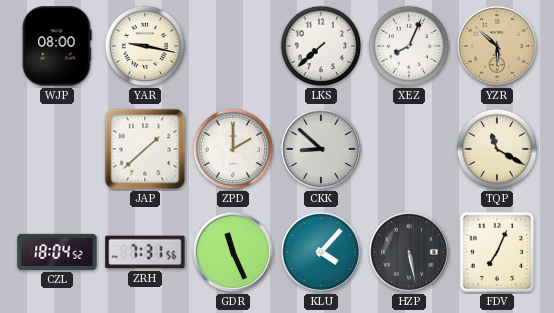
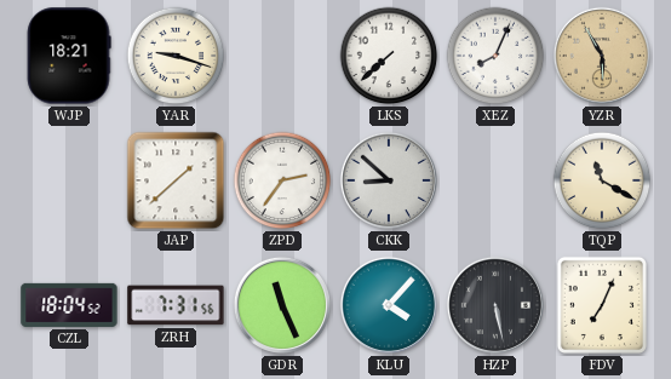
WJP: 08:00 -> 18:21 (69, 56)
YAR: 9:17 -> 9:18 (176, 56)
YZR: 5:52 -> 5:55 (602, 56)
ZPD: 2:00 -> 2:36 (282, 180)
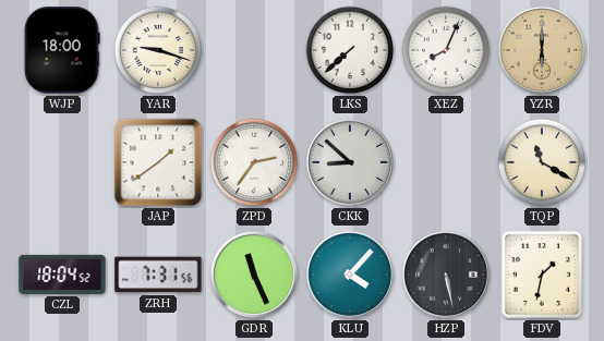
WJP: 18:21 -> 18:00 (62, 50)
YZR: 5:55 -> 6:00 (542, 50)
JAP: 1:38 -> 1:39 (158, 162)
FDV: 7:04 -> 1:32 (542, 275)
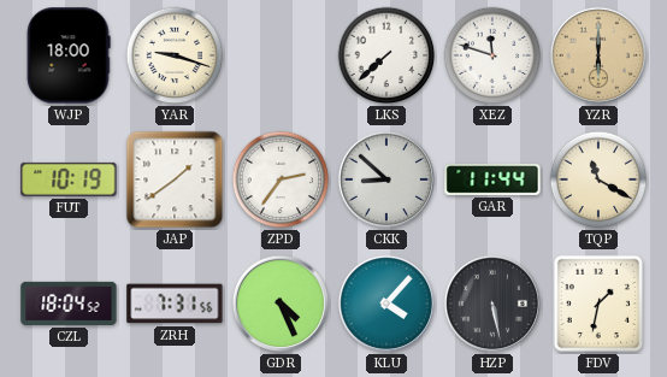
XEZ: 8:04 -> 11:48 (492, 55)
FUT: none -> 10:19 (69, 179)
GAR: none -> 11:44 (492, 181)
GDR: 11:26 -> 4:26 (281, 304)
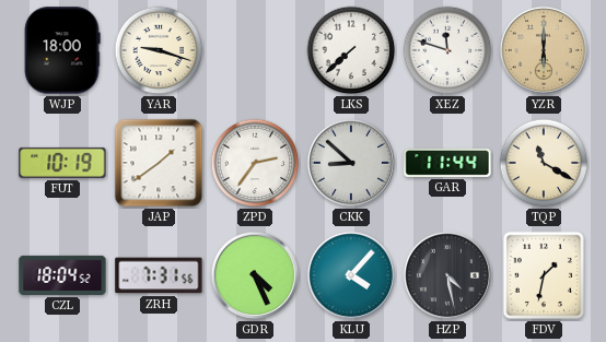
HZP: 5:28 -> 4:28 (447, 275)
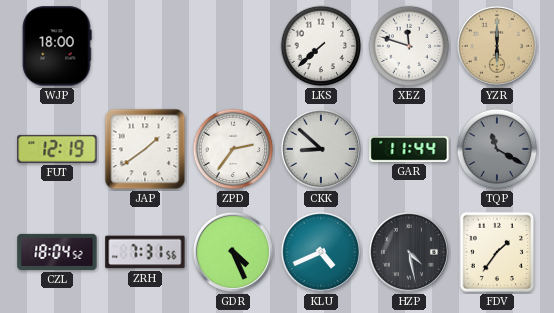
YAR: 9:18 -> none (159, 50)
FUT: 10:19 -> 12:19 (57, 149)
TQP dial: cream -> grey (497, 149)
KLU: 4:07 -> 4:41 (321, 252)
FDV: 1:32 -> 1:36 (497, 252)
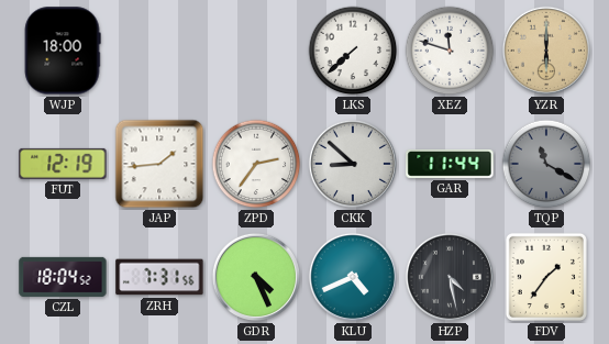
JAP: 1:39 -> 1:44 (159, 164)
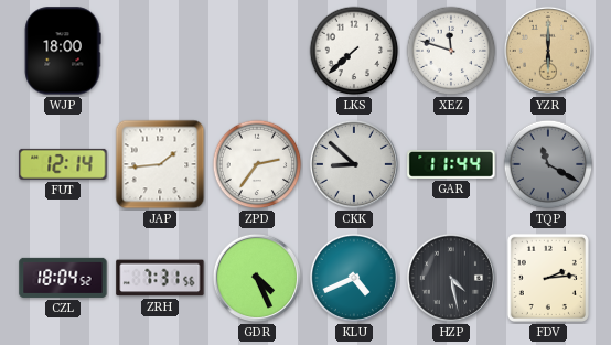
FUT: 12:19 -> 12:14 (63, 164)
FDV: 1:36 -> 2:14 (548, 278)
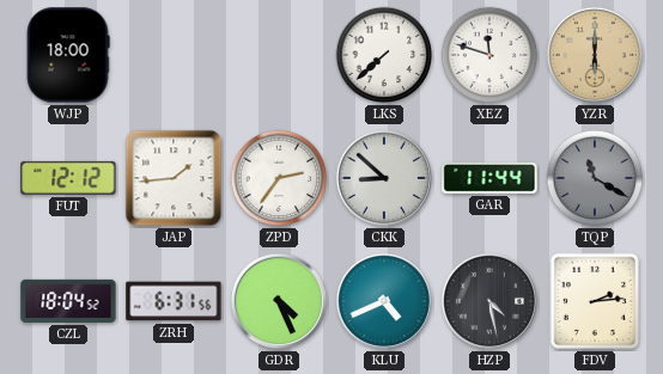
FUT: 12:14 -> 12:12 (68, 178)
ZRH: 7:31 -> 6:31 (174, 301)
